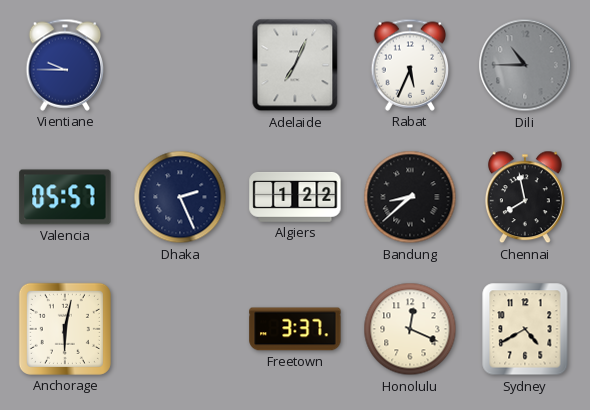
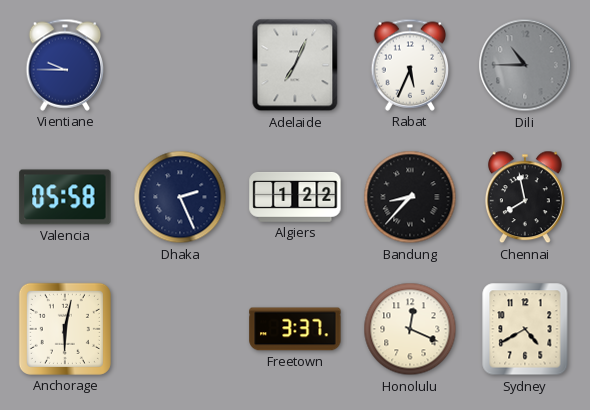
Valencia: 05:57 -> 05:58 (65, 197)
Bandung: 8:38 -> 8:37 (410, 197)
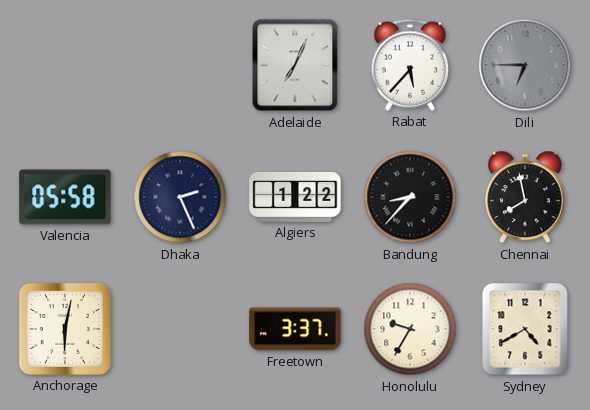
Vientiane: 9:45 -> none (65, 65)
Rabat: 5:34 -> 5:37 (410, 65)
Dili: 10:45 -> 6:45 (525, 65)
Honolulu: 12:19 -> 9:35 (410, 329)
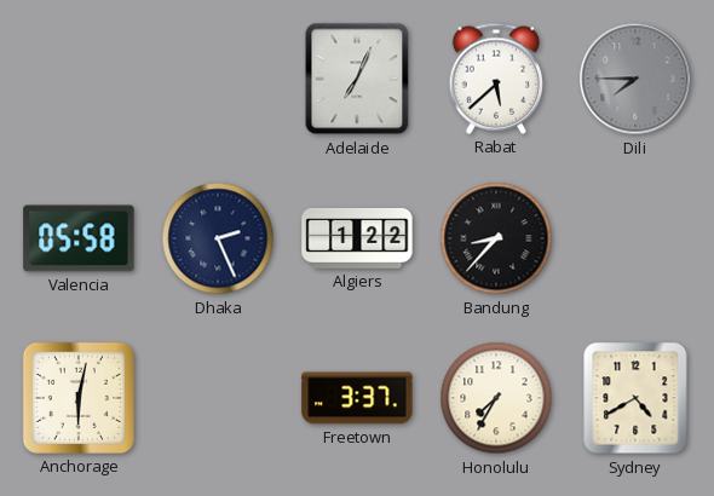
Rabat: 5:37 -> 5:38 (496, 79)
Dili: 6:45 -> 7:45 (635, 79)
Chennai: 7:58 -> none (525, 197)
Honolulu: 9:35 -> 7:35 (496, 398)
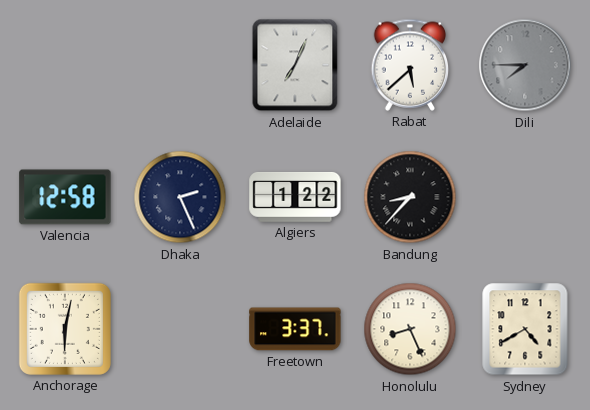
Valencia: 05:58 -> 12:58 (65, 197)
Honolulu: 7:35 -> 8:26 (410, 329)
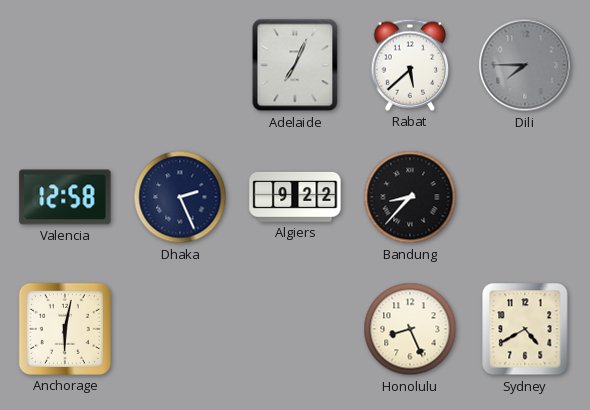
Algiers: 1:22 -> 9:22 (295, 197)
Freetown: 3:37 -> none (295, 329)
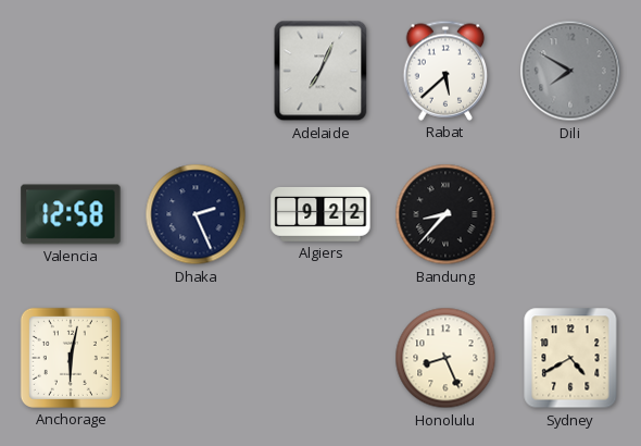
Dili: 7:45 -> 7:50 (570, 71)
